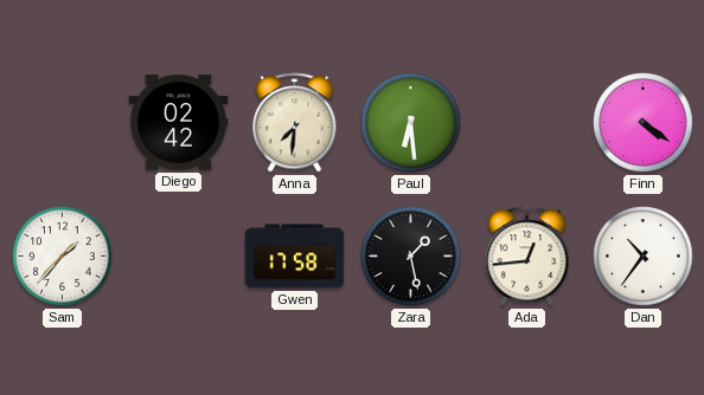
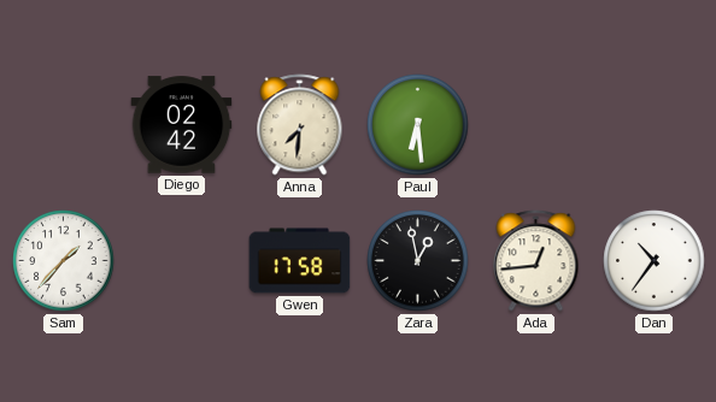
Finn: 4:21 -> none (644, 123)
Zara: 1:28 -> 12:58 (418, 261)
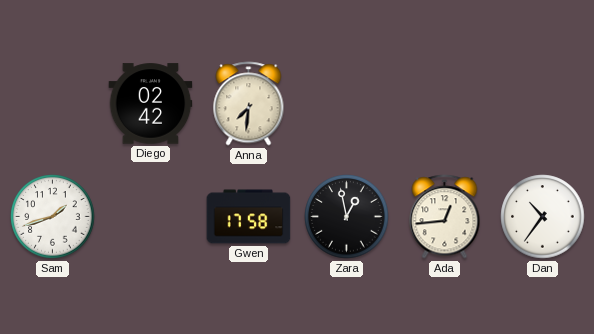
Paul: 6:29 -> none (418, 125)
Sam: 1:37 -> 1:42 (53, 217)
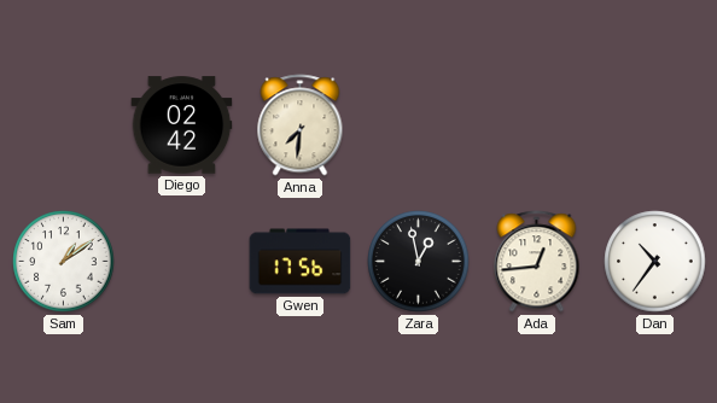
Sam: 1:42 -> 1:09 (64, 262)
Gwen: 17:58 -> 17:56 (301, 262)
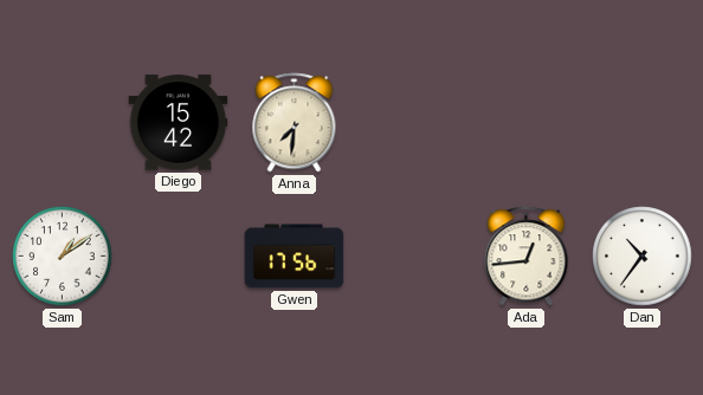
Diego: 02:42 -> 15:42 (179, 123)
Zara: 12:58 -> none (419, 262)
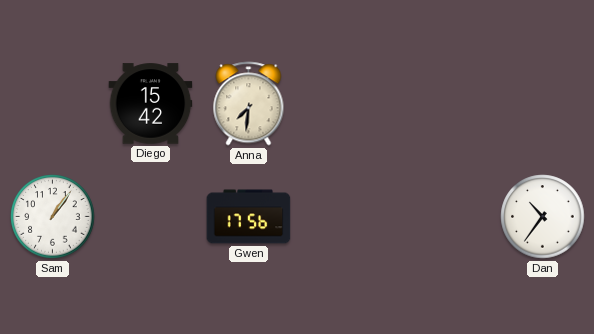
Sam: 1:09 -> 1:06 (53, 217)
Ada: 12:44 -> none (527, 257)
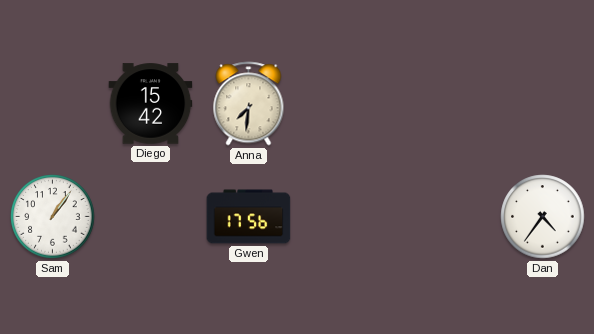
Dan: 10:36 -> 4:36 (543, 217)
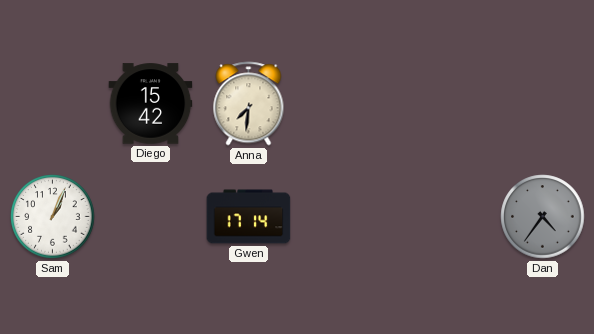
Sam: 1:06 -> 1:04 (53, 217)
Gwen: 17:56 -> 17:14 (249, 217)
Dan dial: white -> grey (543, 217)
